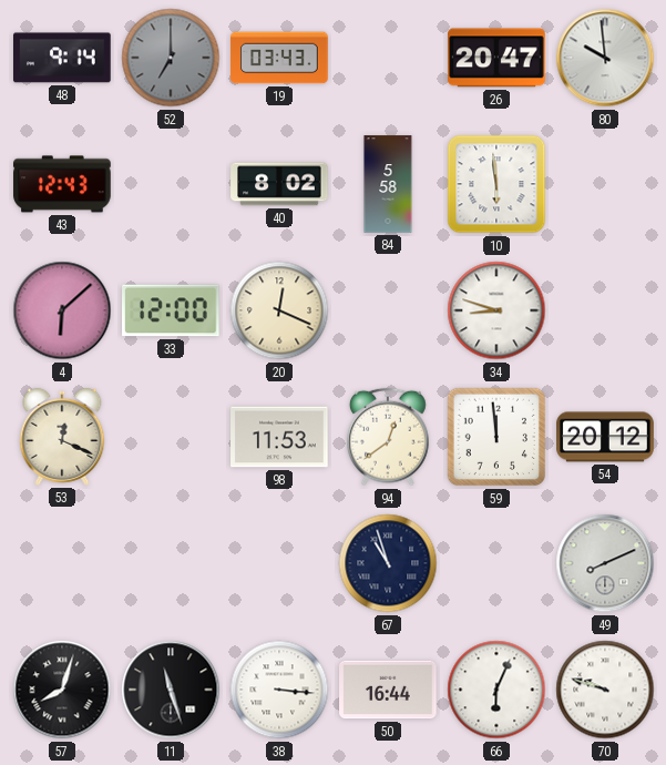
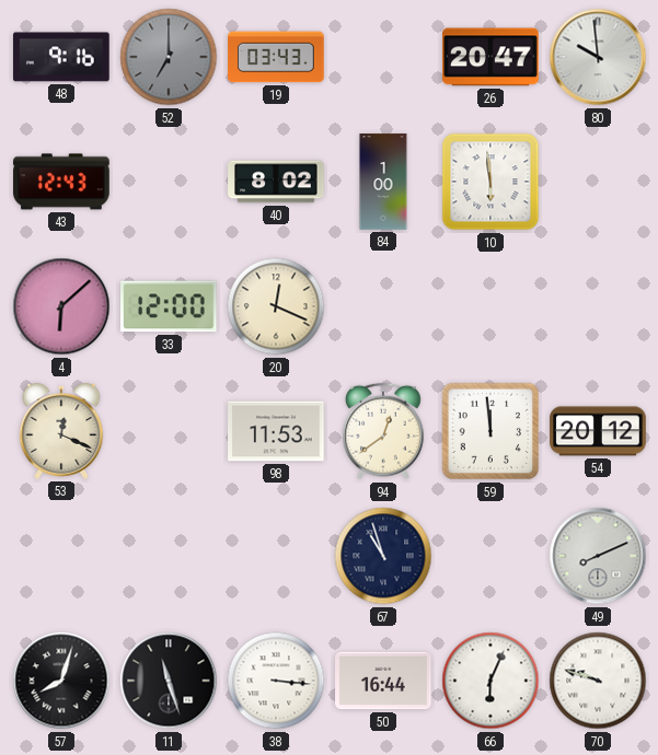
48: 9:14 -> 9:16 (62, 57)
84: 5:58 -> 1:00 (383, 182)
34: 8:48 -> none (496, 310)
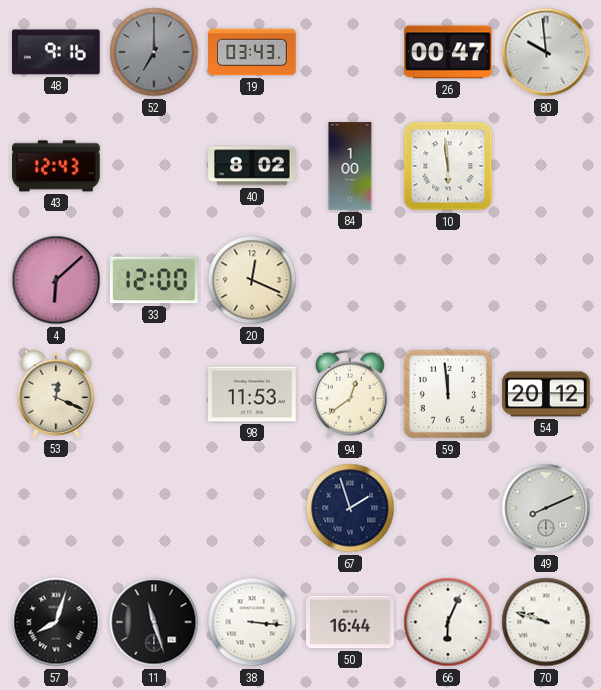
26: 20:47 -> 00:47 (448, 52)
67: 10:57 -> 1:57 (350, 508)
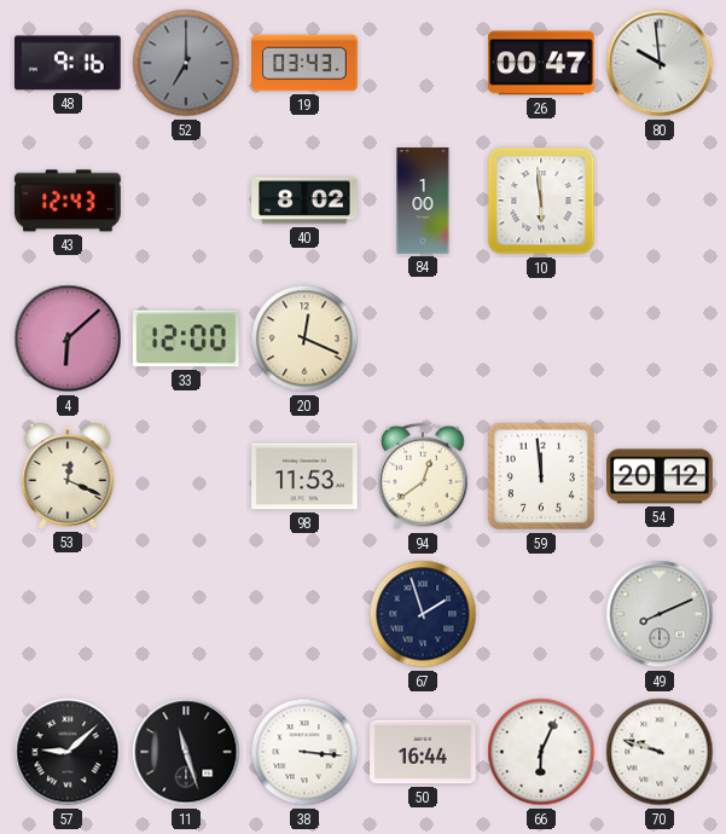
57: 8:03 -> 9:08 (68, 752)
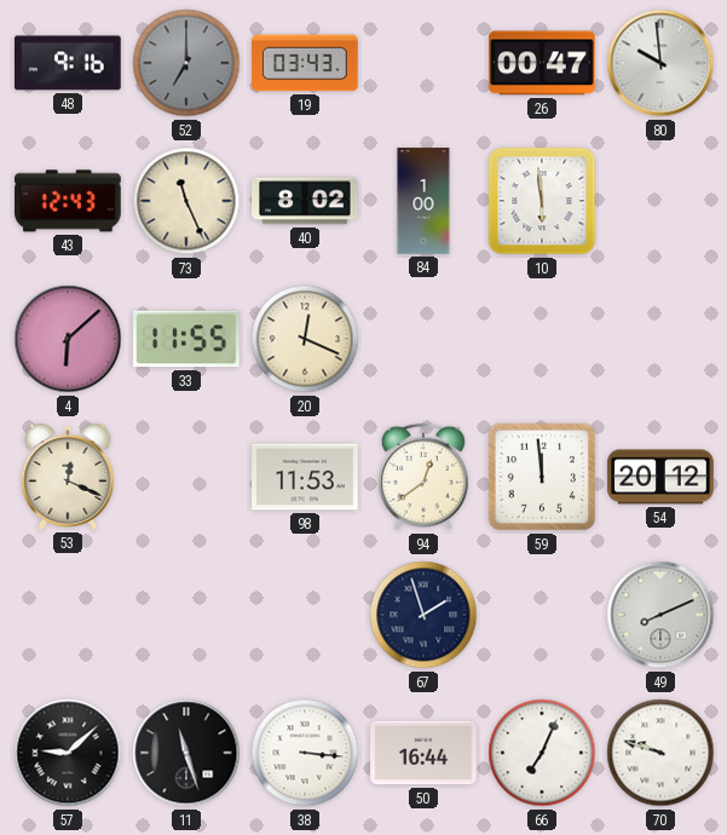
73: none -> 11:26 (186, 201)
33: 12:00 -> 11:55 (187, 339)
66: 6:04 -> 7:04 (542, 753)
